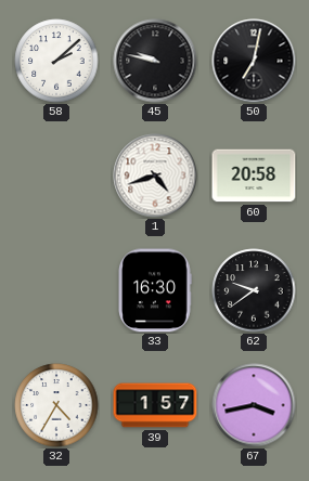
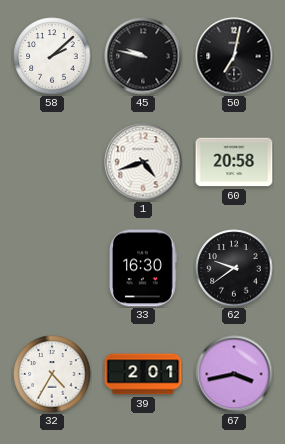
39: 1:57 -> 2:01 (143, 374)
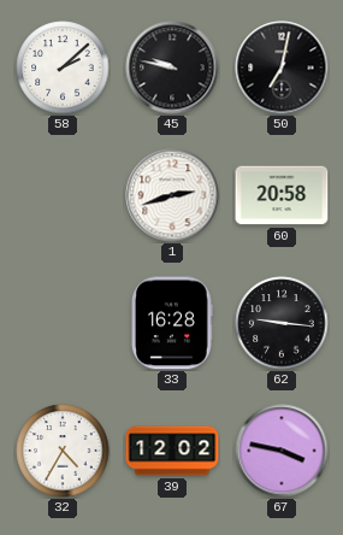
1: 4:42 -> 2:42 (172, 195)
33: 16:30 -> 16:28 (172, 323)
62: 9:39 -> 9:16 (282, 323)
39: 2:01 -> 12:02 (172, 451)
67: 3:43 -> 3:47 (282, 451)
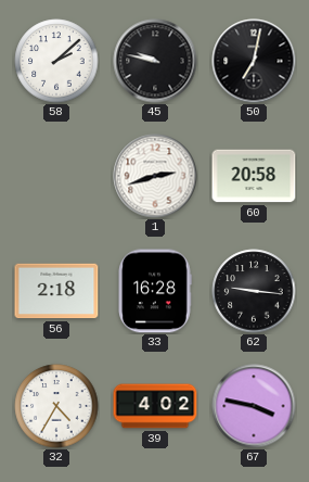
56: none -> 2:18 (56, 291)
39: 12:02 -> 4:02 (155, 406)
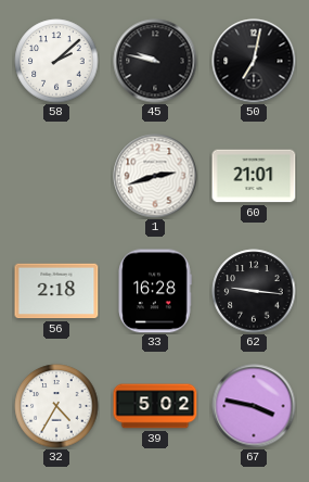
60: 20:58 -> 21:01 (254, 176)
39: 4:02 -> 5:02 (155, 406)
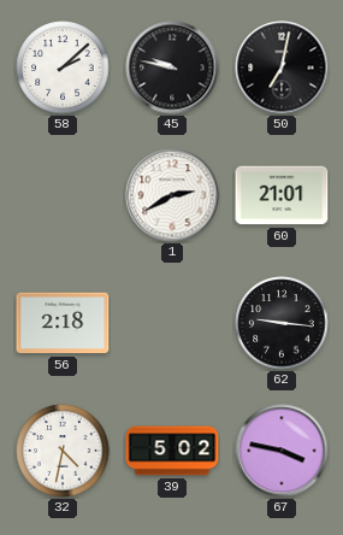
1: 2:42 -> 2:40 (172, 195)
33: 16:28 -> none (155, 291)
32: 4:35 -> 4:32 (63, 451)
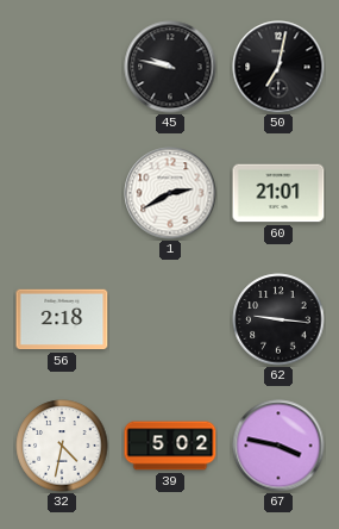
58: 2:08 -> none (63, 67)
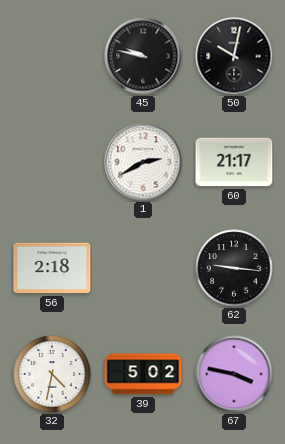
50: 7:02 -> 10:02 (234, 56)
60: 21:01 -> 21:17 (234, 162)
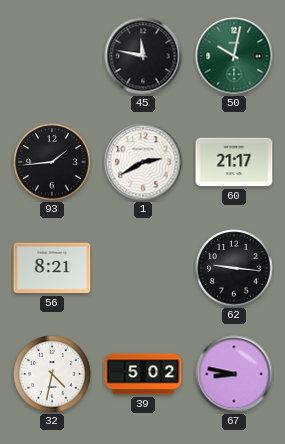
45: 9:47 -> 11:47 (143, 56)
50 dial: black -> green (234, 56)
93: none -> 1:44 (52, 162)
56: 2:18 -> 8:21 (52, 268)
67: 3:47 -> 8:47 (234, 374)
